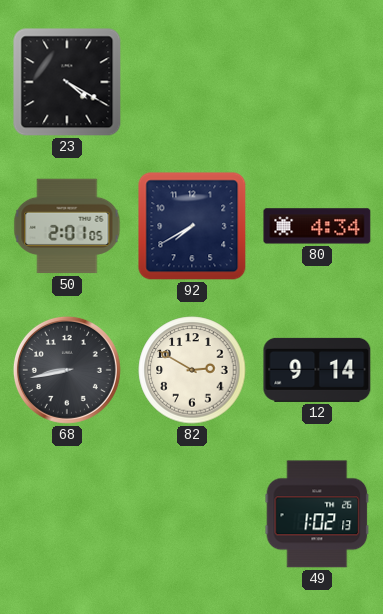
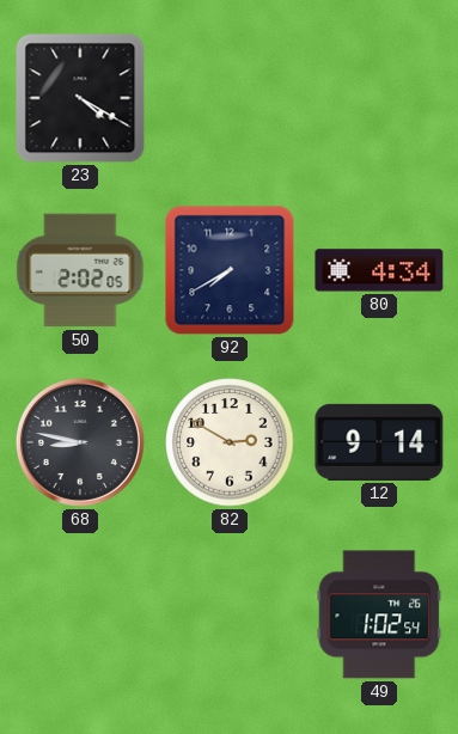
50: 2:01 -> 2:02 (80, 270)
68: 8:43 -> 8:47 (80, 442)
49: 1:02:13 -> 1:02:54 (379, 614)
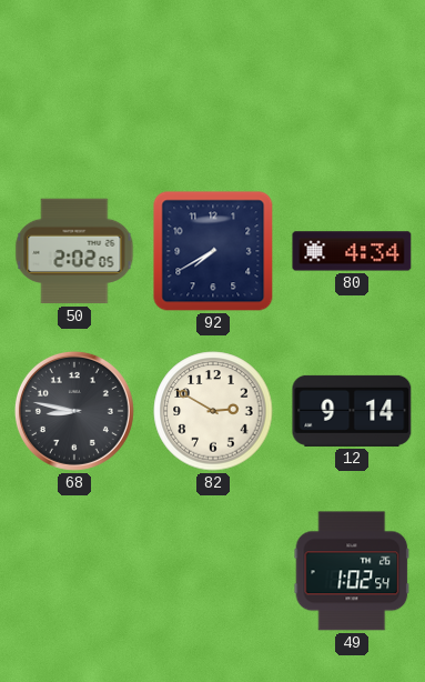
23: 4:20 -> none (80, 98)
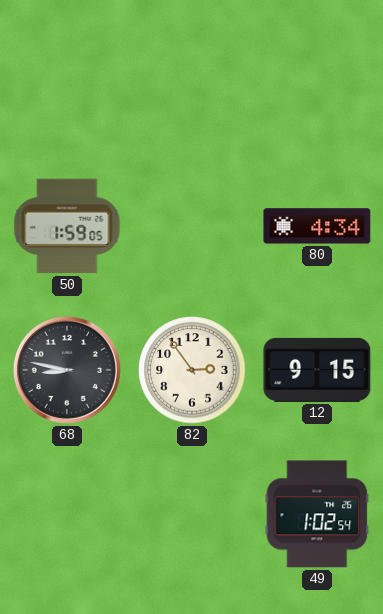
50: 2:02 -> 1:59 (67, 226)
92: 7:40 -> none (213, 251)
82: 2:50 -> 2:54 (192, 370)
12: 9:14 -> 9:15 (317, 370)
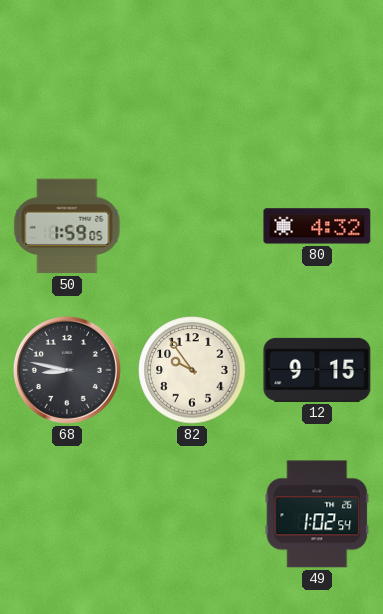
80: 4:34 -> 4:32 (317, 226)
82: 2:54 -> 9:54 (192, 370)
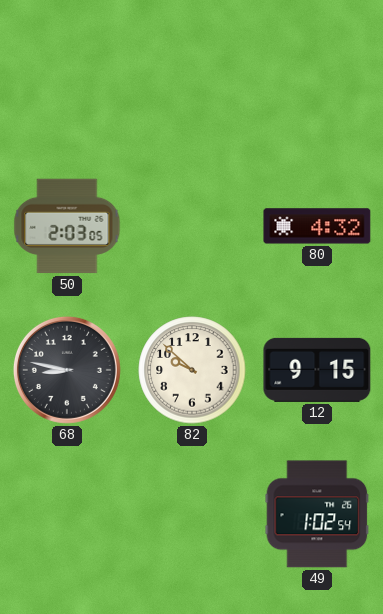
50: 1:59 -> 2:03 (67, 226)
82: 9:54 -> 9:52 (192, 370)
